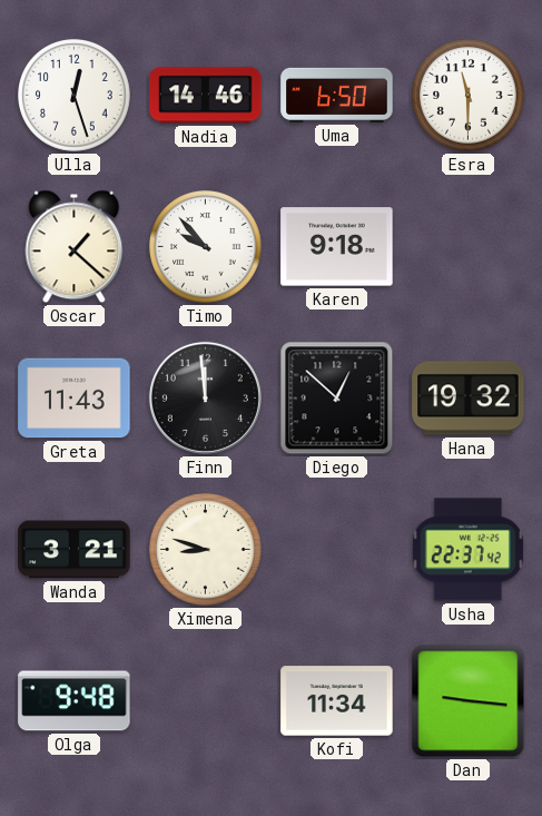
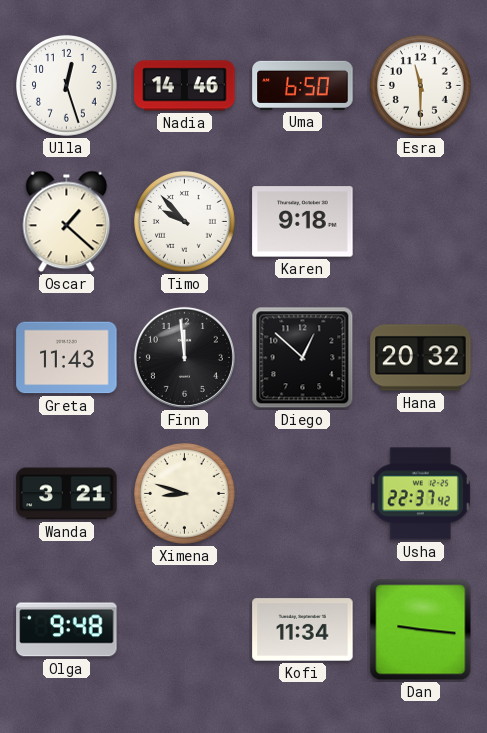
Hana: 19:32 -> 20:32 (421, 358)
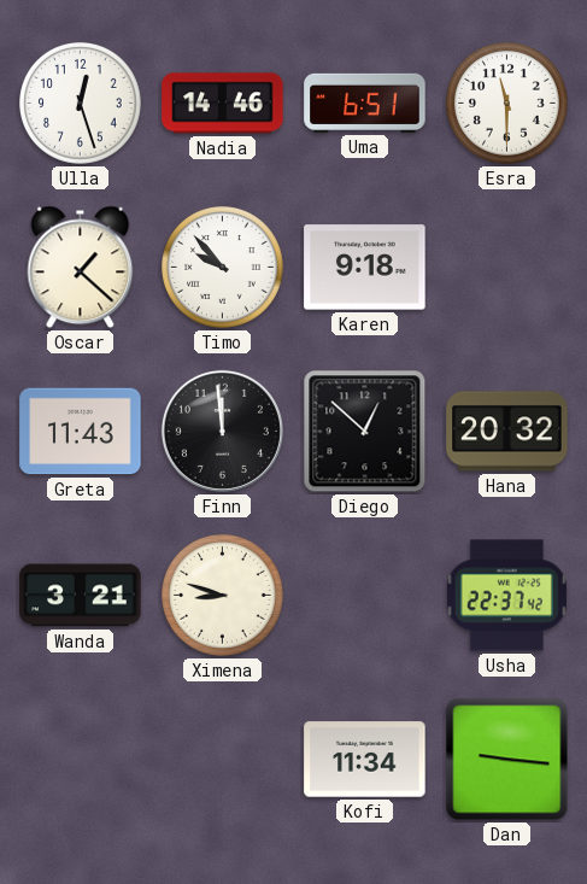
Uma: 6:50 -> 6:51 (365, 103)
Olga: 9:48 -> none (67, 630)
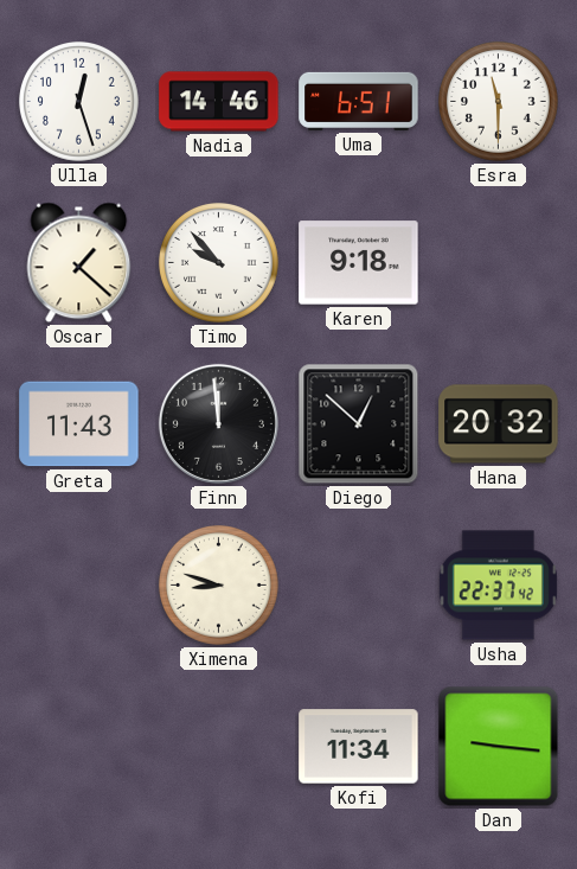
Wanda: 3:21 -> none (81, 596)
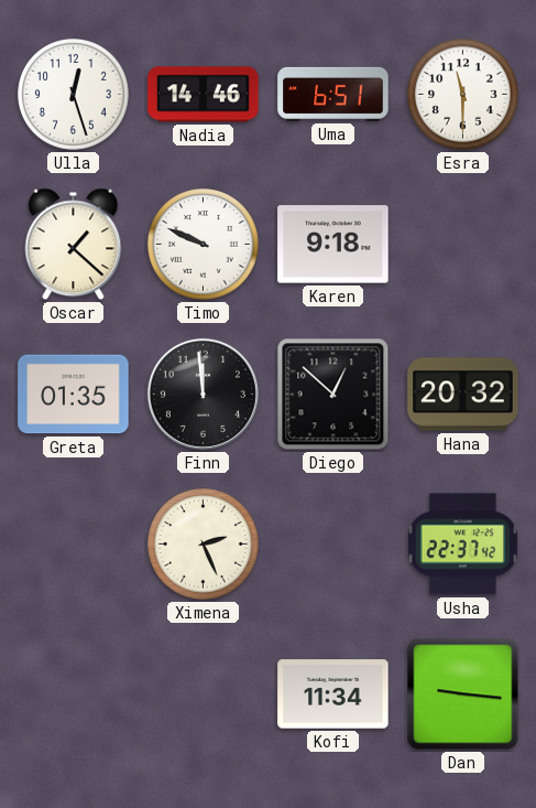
Timo: 9:53 -> 9:49 (204, 245)
Greta: 11:43 -> 01:35 (74, 395)
Ximena: 8:48 -> 2:26 (204, 545)
